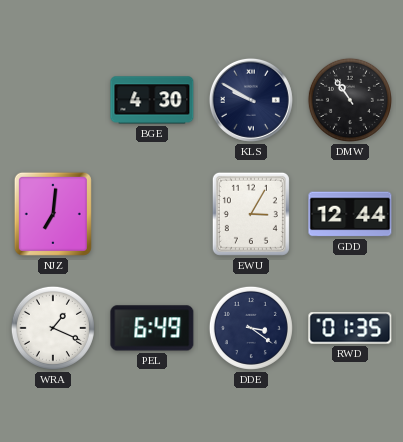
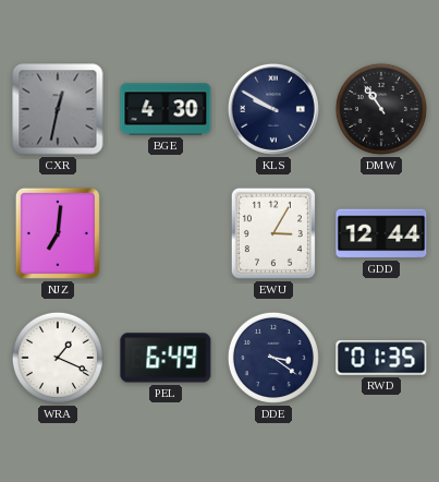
CXR: none -> 12:32 (58, 109)
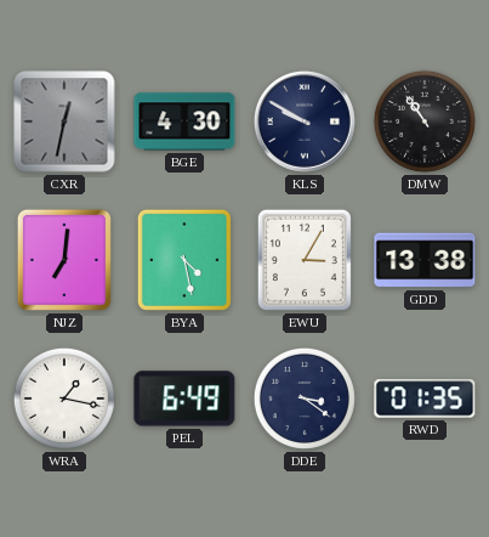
BYA: none -> 4:28 (184, 260)
GDD: 12:44 -> 13:38 (425, 260)
WRA: 1:19 -> 1:17 (64, 398)
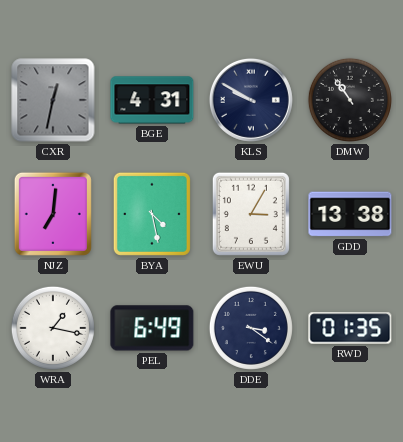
BGE: 4:30 -> 4:31 (152, 100)
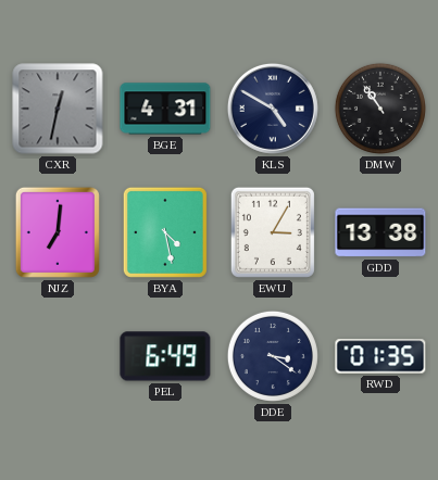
KLS: 9:50 -> 4:50 (273, 109)
WRA: 1:17 -> none (53, 328)
